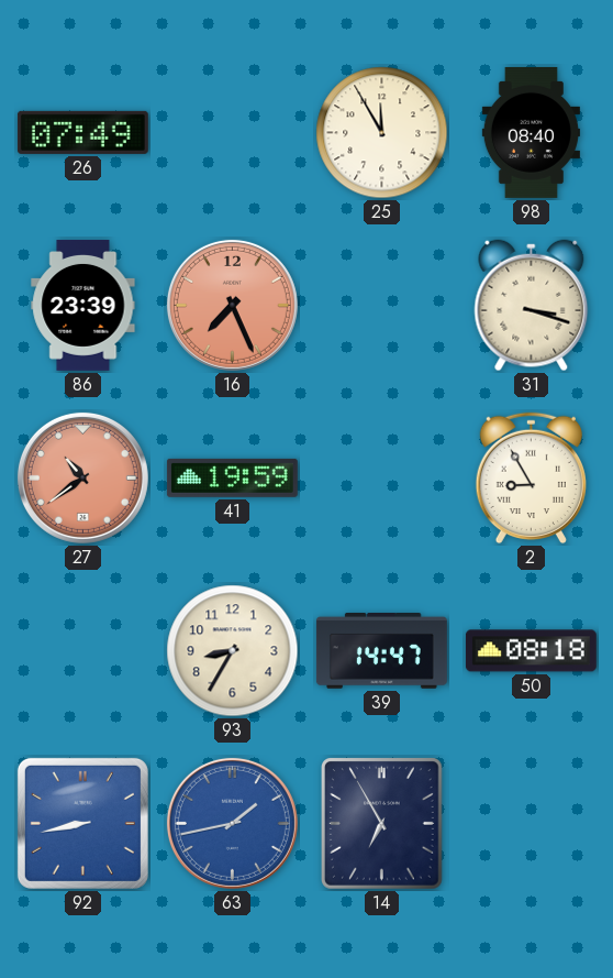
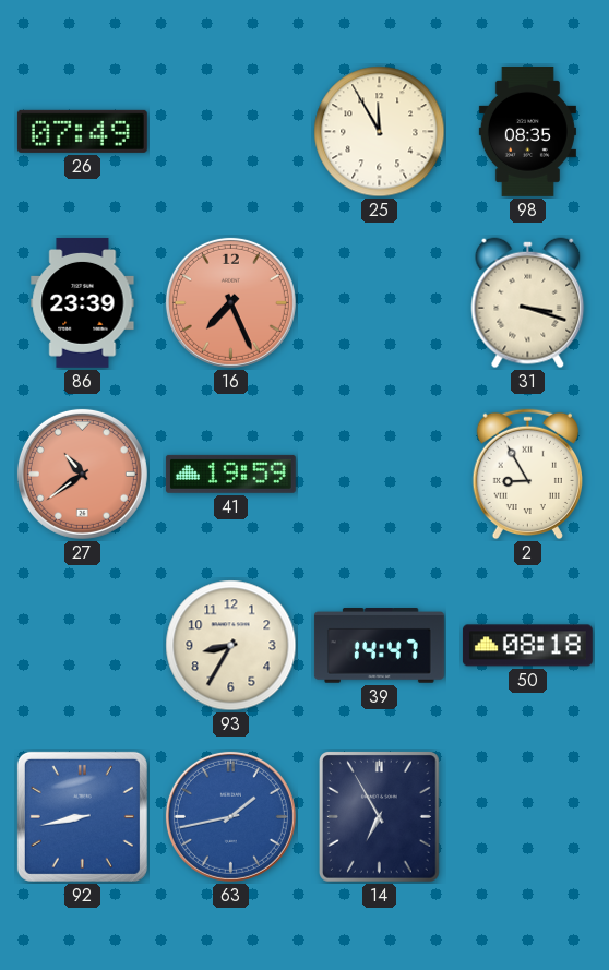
98: 08:40 -> 08:35 (527, 131)
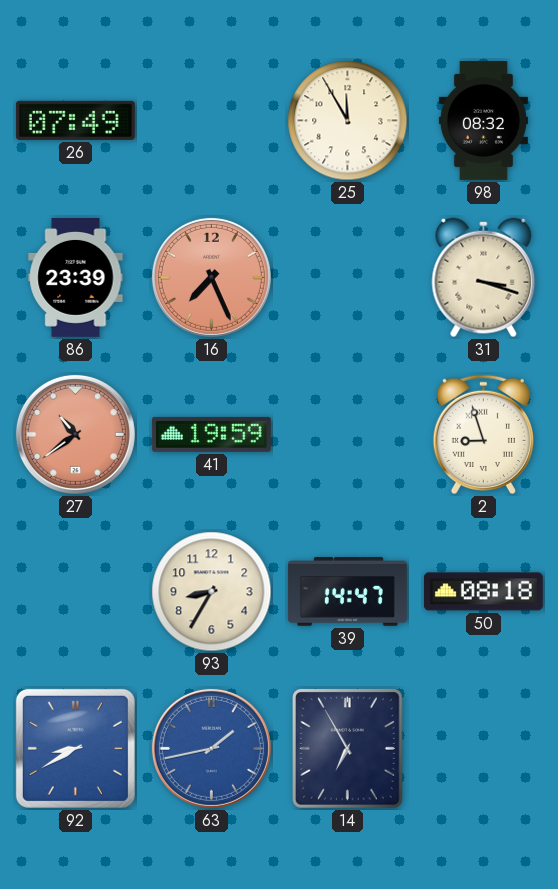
98: 08:35 -> 08:32 (483, 120)
2: 8:55 -> 8:57 (483, 435)
92: 8:43 -> 8:40 (75, 748)
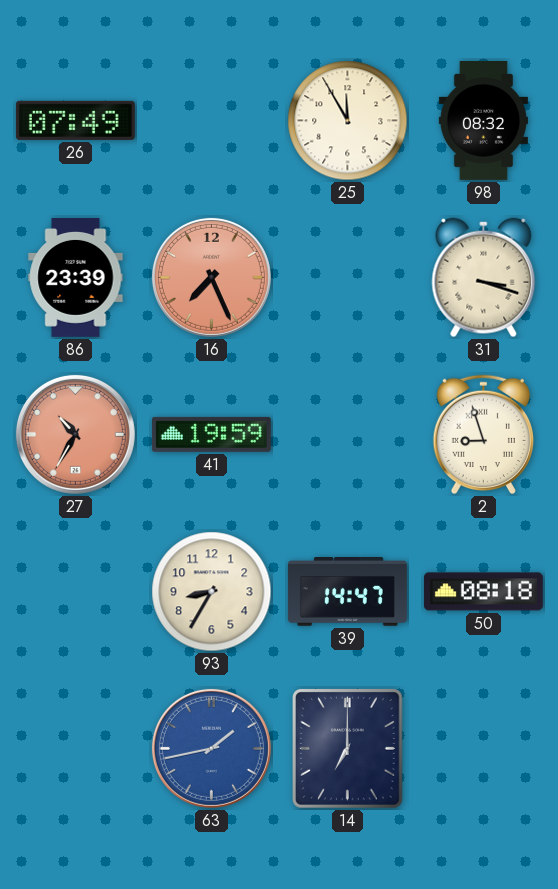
27: 10:39 -> 10:35 (75, 434)
92: 8:40 -> none (75, 748)
14: 6:55 -> 7:00 (348, 749)
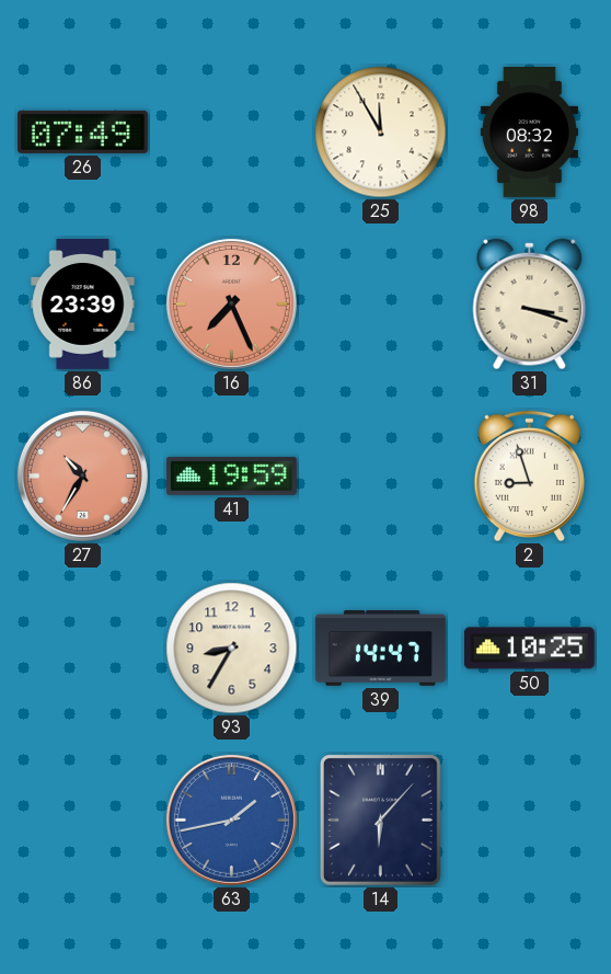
50: 08:18 -> 10:25 (529, 649)
14: 7:00 -> 6:07 (381, 821)
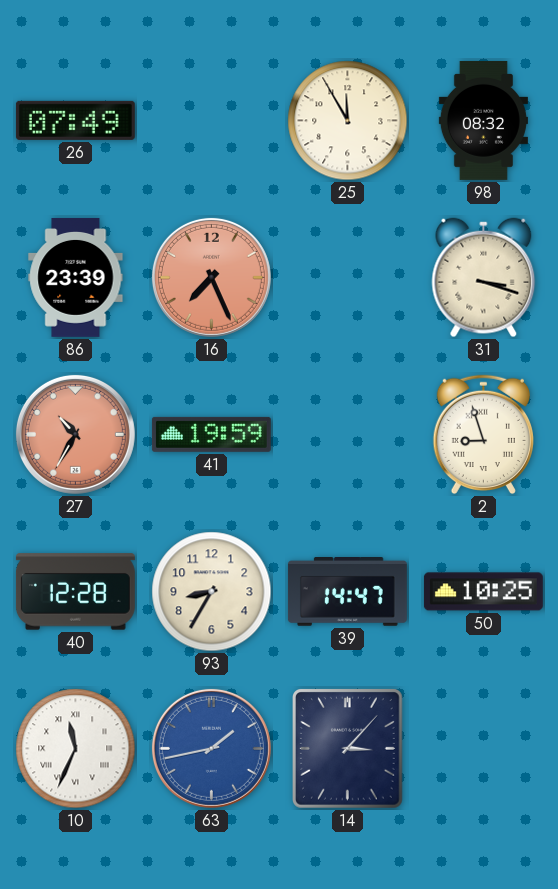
40: none -> 12:28 (75, 592)
10: none -> 11:34 (76, 749)
14: 6:07 -> 3:07 (348, 749)
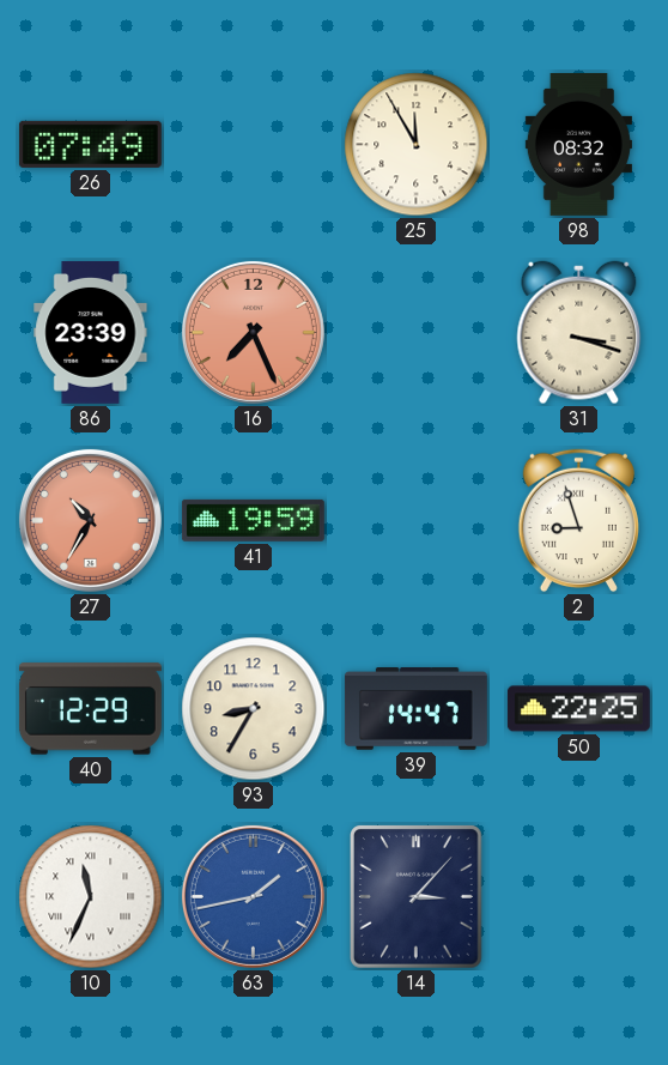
40: 12:28 -> 12:29 (90, 709)
50: 10:25 -> 22:25 (578, 709)
